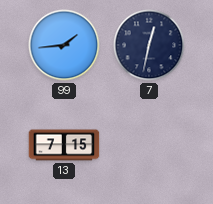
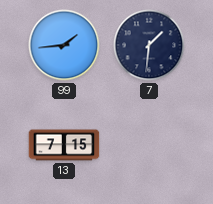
7: 12:32 -> 1:31 (149, 45)
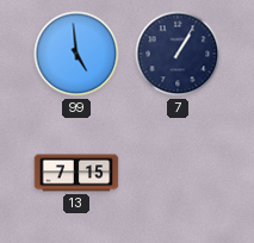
99: 1:44 -> 4:59 (76, 54)
7: 1:31 -> 1:05 (178, 54)
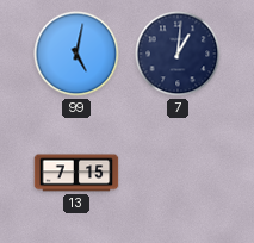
99: 4:59 -> 5:02 (76, 54)
7: 1:05 -> 1:01 (178, 54)
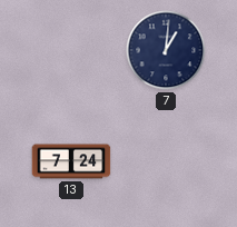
99: 5:02 -> none (76, 54)
13: 7:15 -> 7:24 (71, 161)
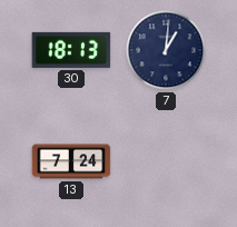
30: none -> 18:13 (71, 50)
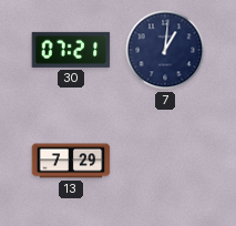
30: 18:13 -> 07:21 (71, 50)
13: 7:24 -> 7:29 (71, 161)
